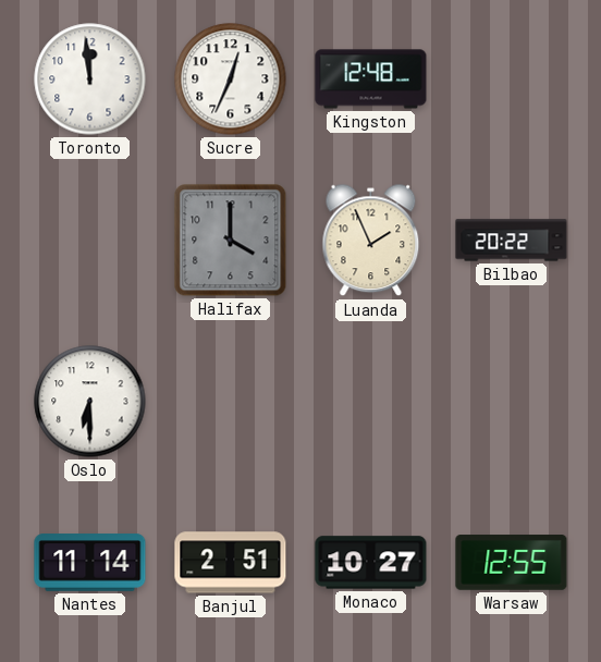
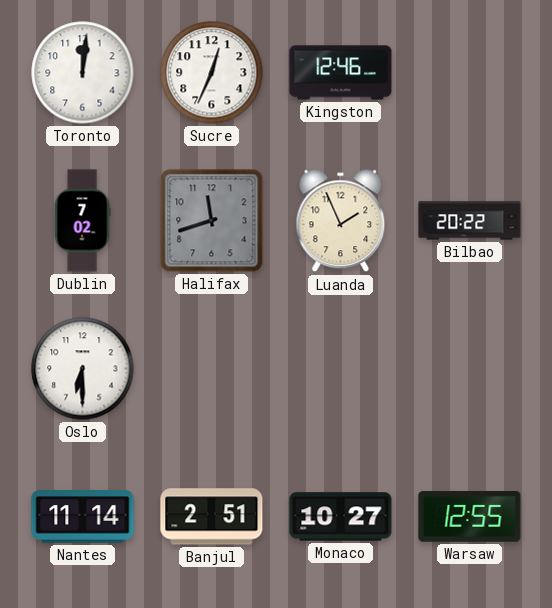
Toronto: 11:59 -> 12:01 (83, 73)
Kingston: 12:48 -> 12:46 (341, 73)
Dublin: none -> 7:02 (82, 221)
Halifax: 4:00 -> 11:42 (212, 221)
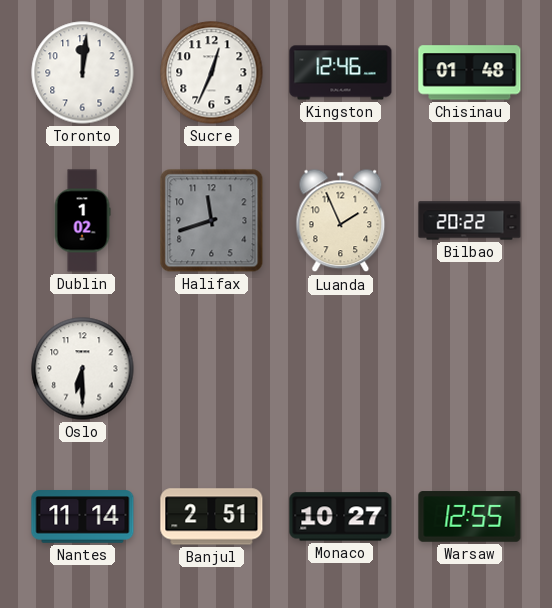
Chisinau: none -> 01:48 (470, 73)
Dublin: 7:02 -> 1:02 (82, 221)
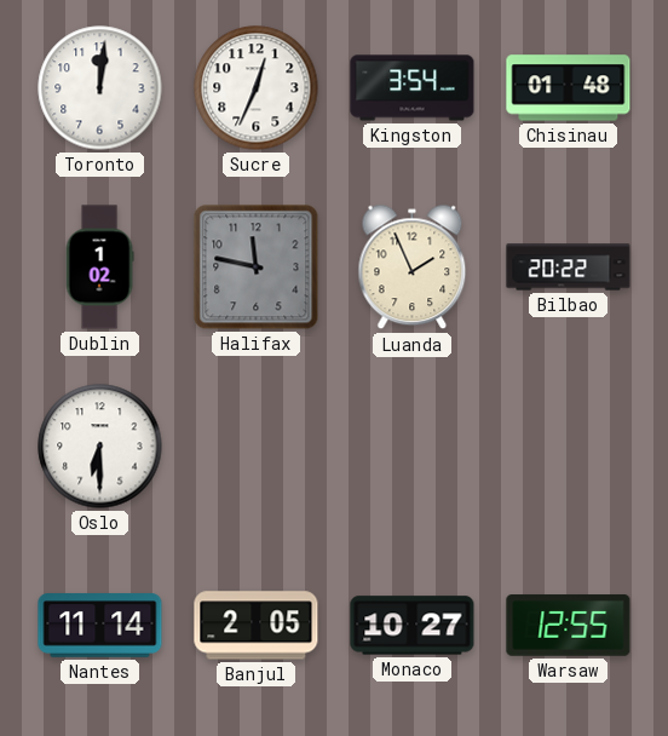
Kingston: 12:46 -> 3:54 (413, 88)
Halifax: 11:42 -> 11:47 (257, 268)
Banjul: 2:51 -> 2:05 (257, 626)
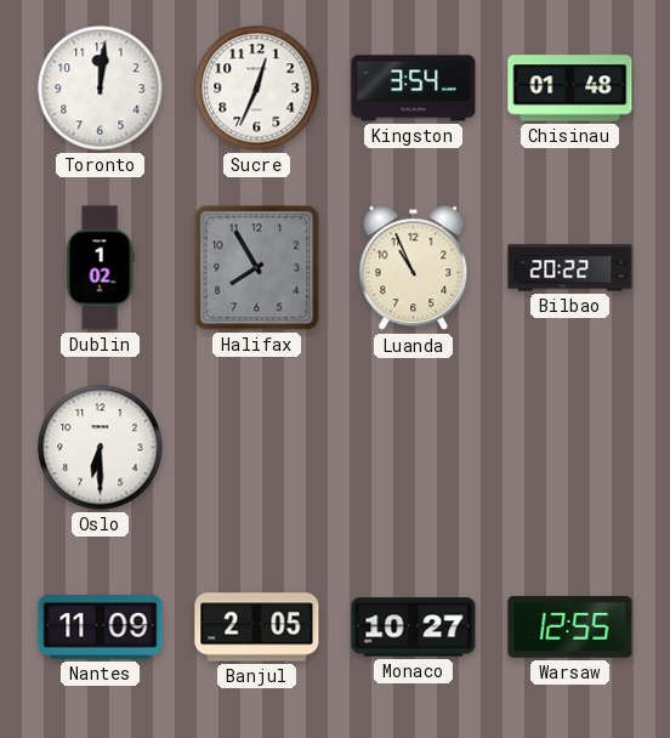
Halifax: 11:47 -> 7:55 (257, 268)
Luanda: 1:56 -> 10:56 (414, 268)
Nantes: 11:14 -> 11:09 (101, 628)
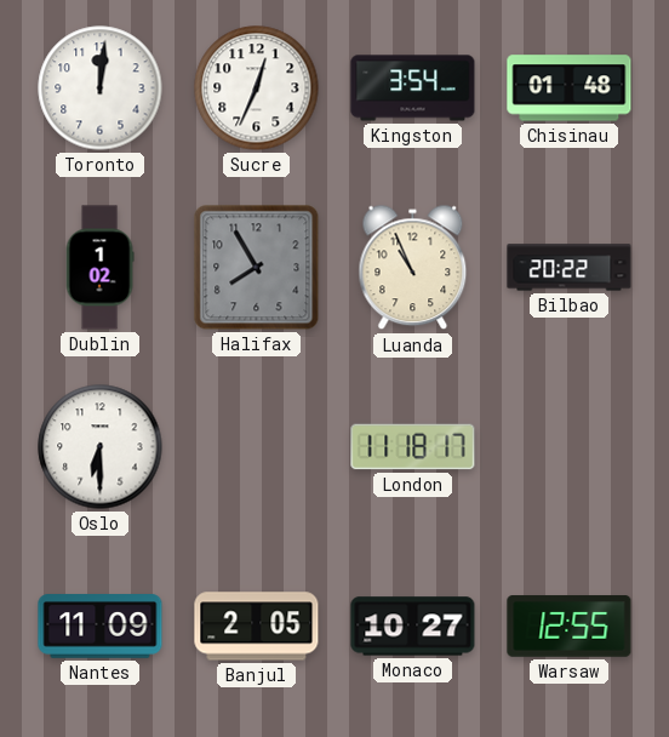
London: none -> 11:18 (413, 447)
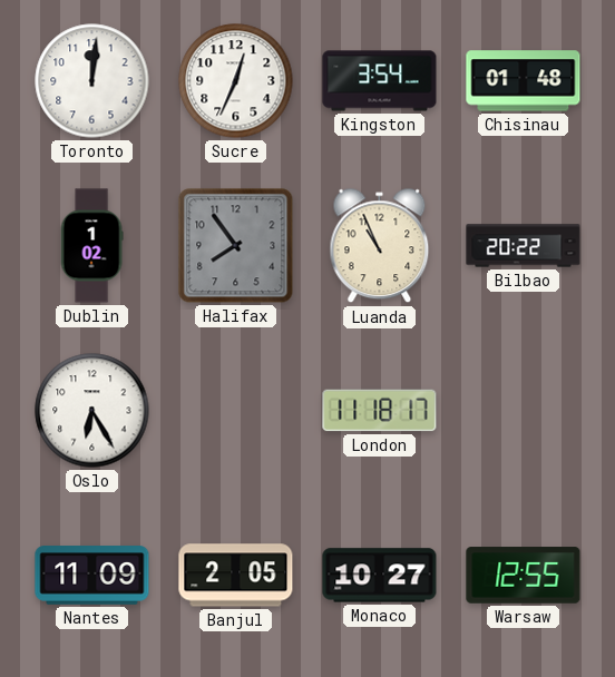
Halifax: 7:55 -> 7:54 (236, 246)
Oslo: 6:30 -> 6:25 (92, 411)
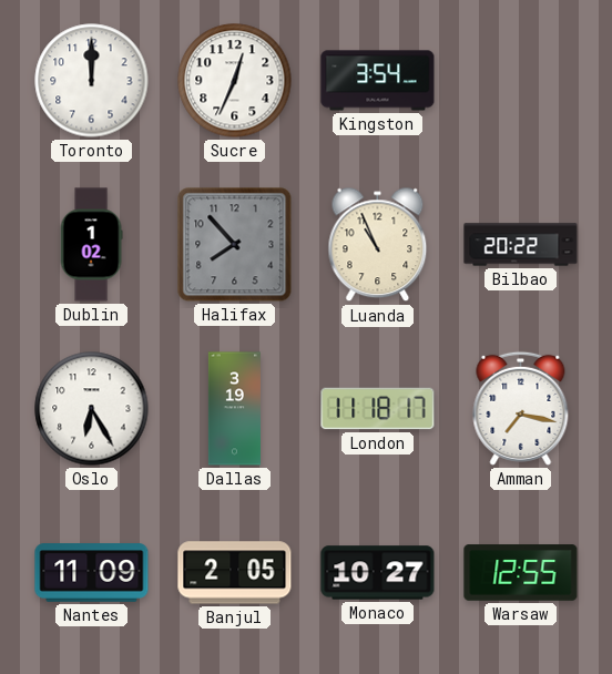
Toronto: 12:01 -> 12:00 (92, 81)
Chisinau: 01:48 -> none (524, 81)
Halifax: 7:54 -> 7:53 (235, 245)
Dallas: none -> 3:19 (234, 409)
Amman: none -> 7:17 (521, 408)
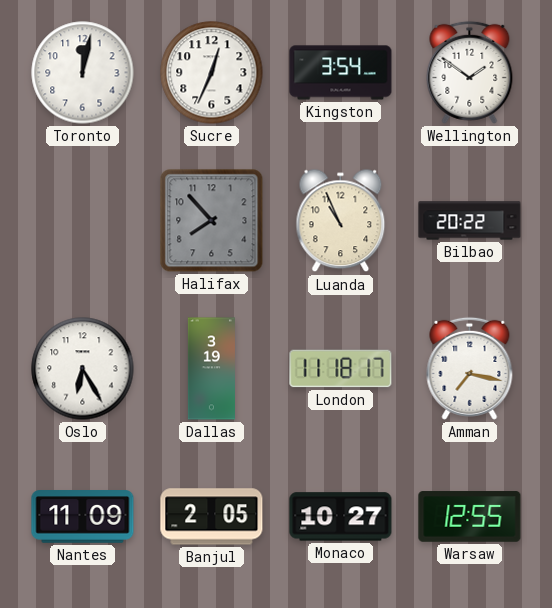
Toronto: 12:00 -> 12:02 (83, 73)
Wellington: none -> 1:51 (470, 72)
Dublin: 1:02 -> none (91, 245)
